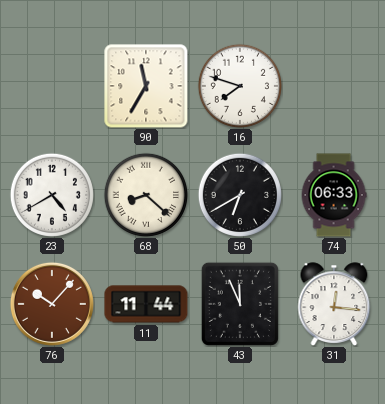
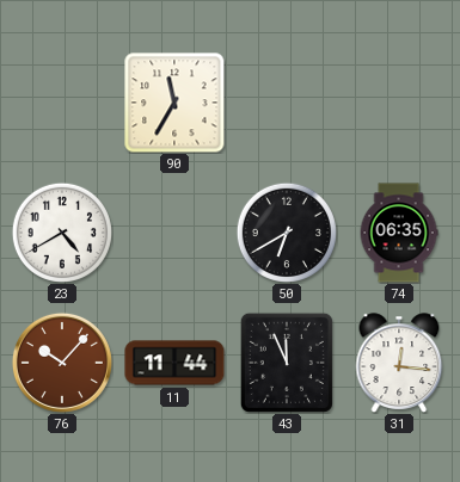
16: 7:48 -> none (240, 86)
68: 8:22 -> none (146, 195)
74: 06:33 -> 06:35 (399, 233)
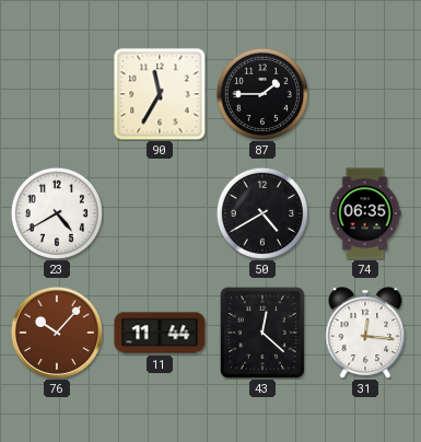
87: none -> 1:45 (262, 94)
50: 6:40 -> 4:40 (262, 213)
43: 11:56 -> 12:22 (262, 333)
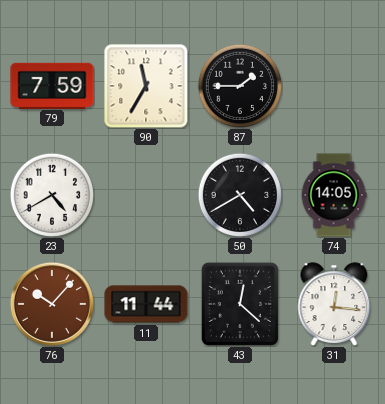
79: none -> 7:59 (52, 85)
74: 06:35 -> 14:05 (334, 195)
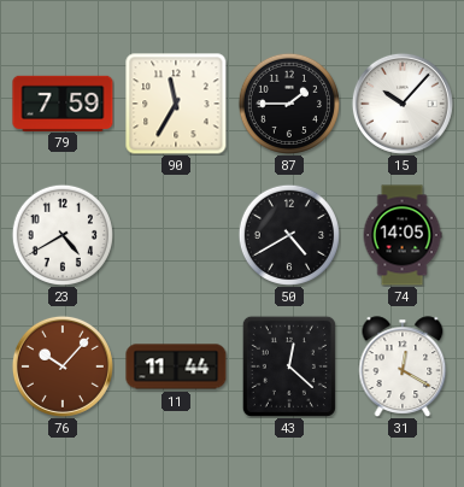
15: none -> 10:07 (403, 104)
31: 12:16 -> 12:20 (403, 366)
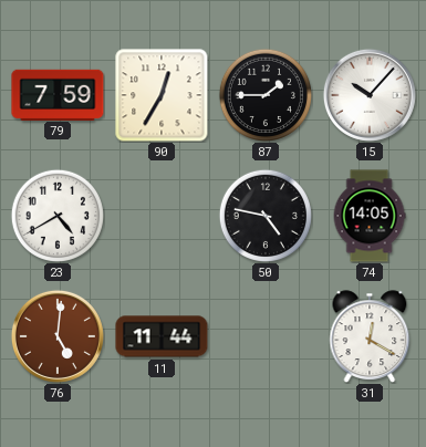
90: 11:35 -> 12:35 (162, 95)
50: 4:40 -> 4:47 (266, 216)
76: 10:07 -> 5:01 (58, 336)
43: 12:22 -> none (289, 366)
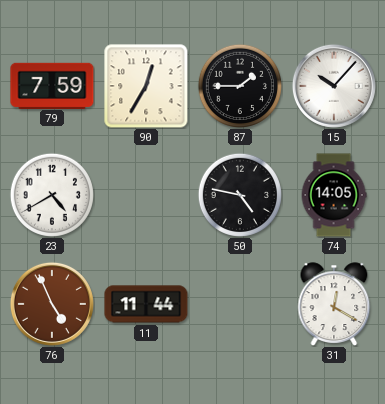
76: 5:01 -> 4:56 (52, 304)
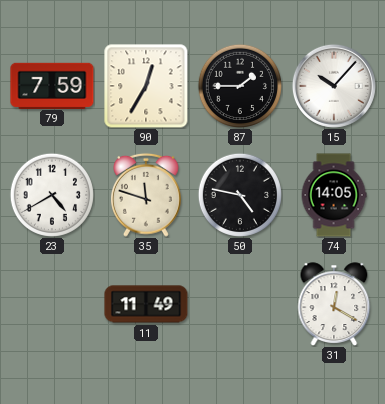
35: none -> 11:48 (147, 195)
76: 4:56 -> none (52, 304)
11: 11:44 -> 11:49 (146, 304)
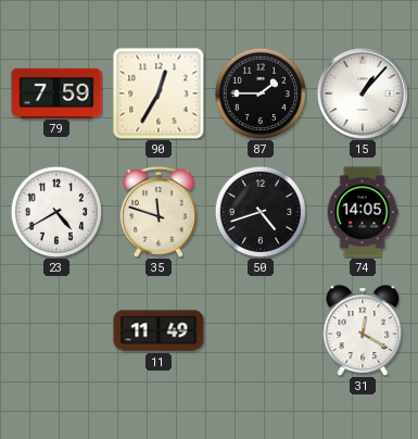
15: 10:07 -> 1:07 (363, 93)
50: 4:47 -> 4:42 (261, 212)
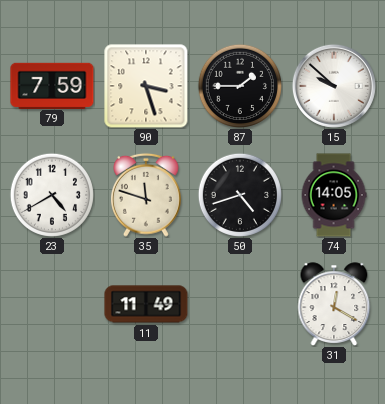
90: 12:35 -> 3:27 (146, 86)
15: 1:07 -> 9:52 (334, 86)
